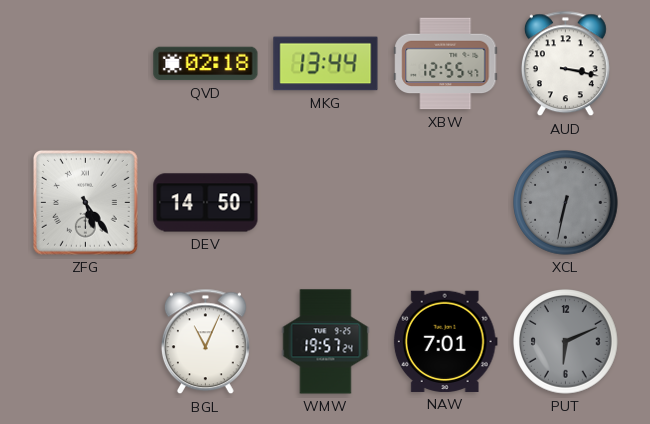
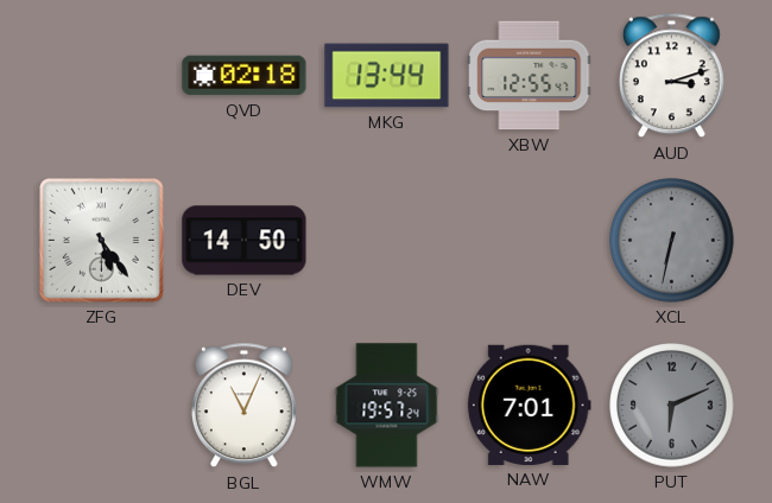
AUD: 3:17 -> 3:12 (671, 76)
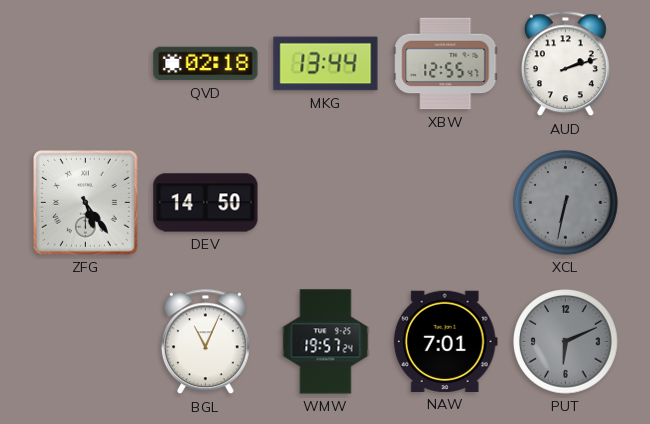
AUD: 3:12 -> 2:12 (565, 64)
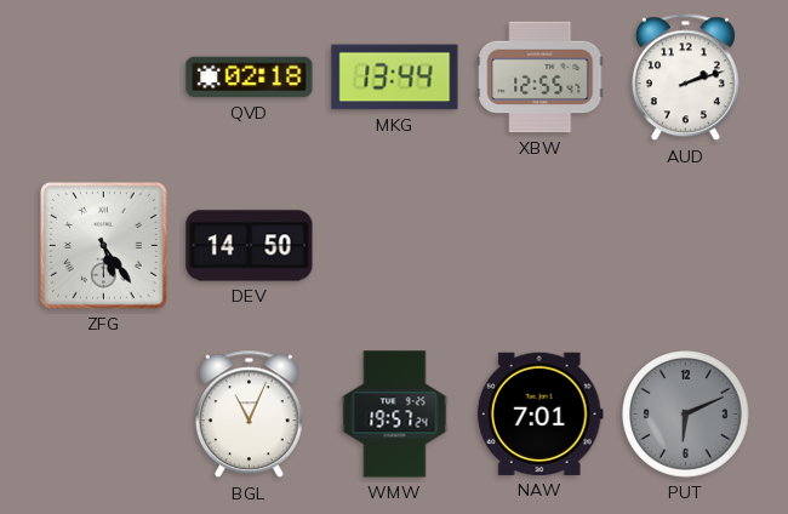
XCL: 6:32 -> none (566, 203)
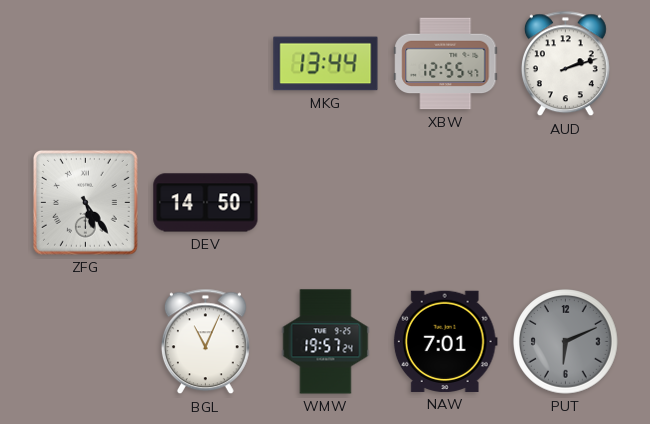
QVD: 02:18 -> none (250, 78)
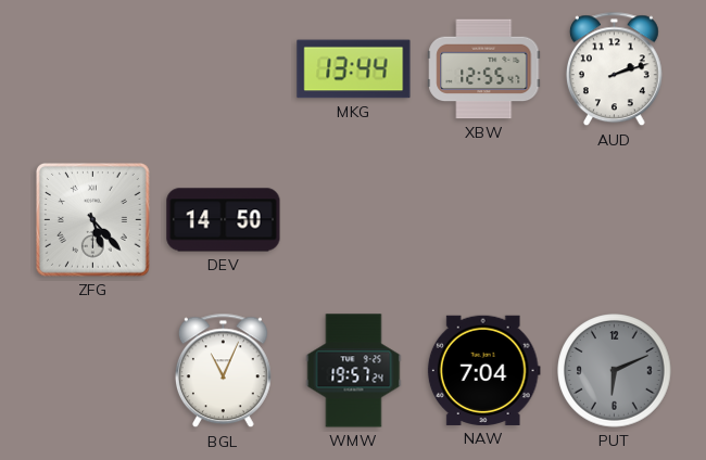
ZFG: 5:24 -> 5:23 (92, 219)
NAW: 7:01 -> 7:04 (483, 370)
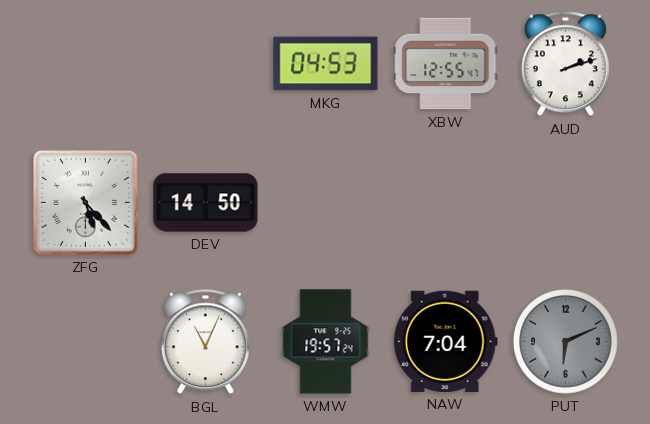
MKG: 13:44 -> 04:53 (326, 64)
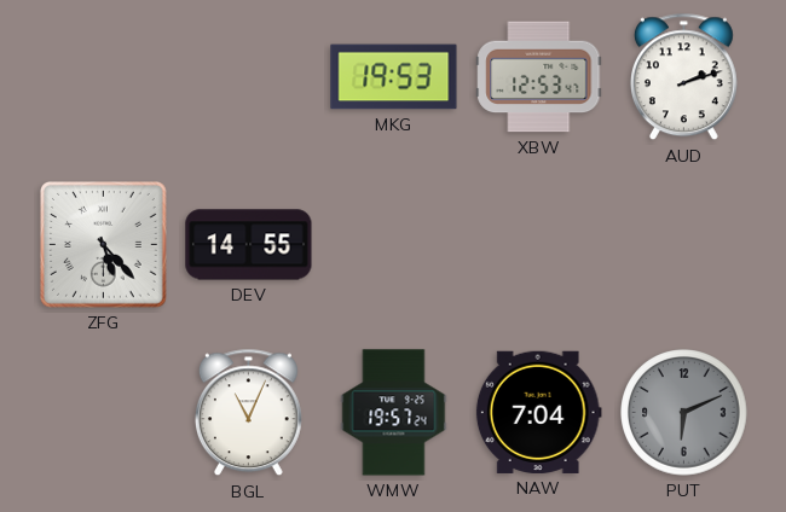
MKG: 04:53 -> 19:53 (394, 77)
XBW: 12:55 -> 12:53 (539, 77)
DEV: 14:50 -> 14:55 (249, 245)
